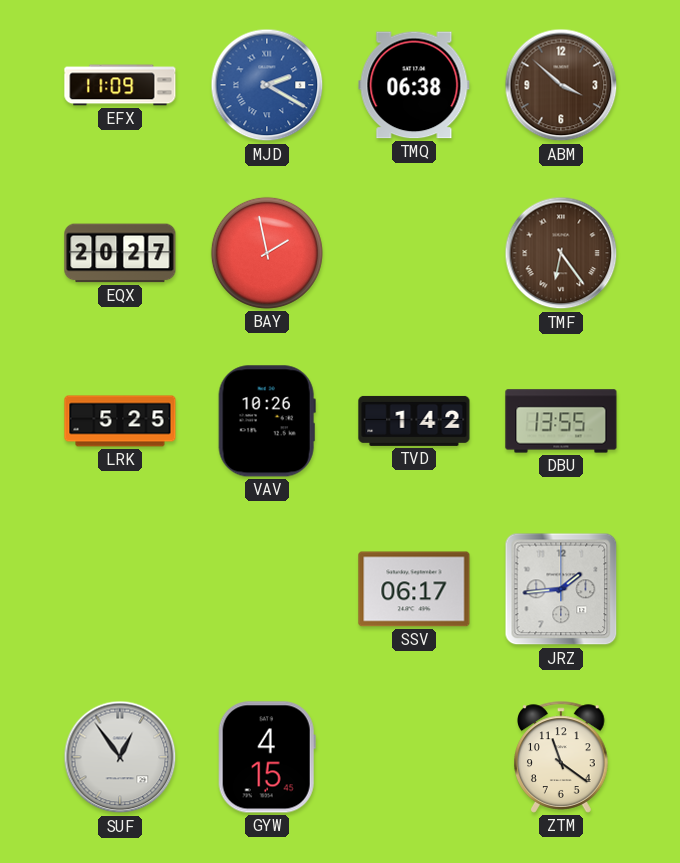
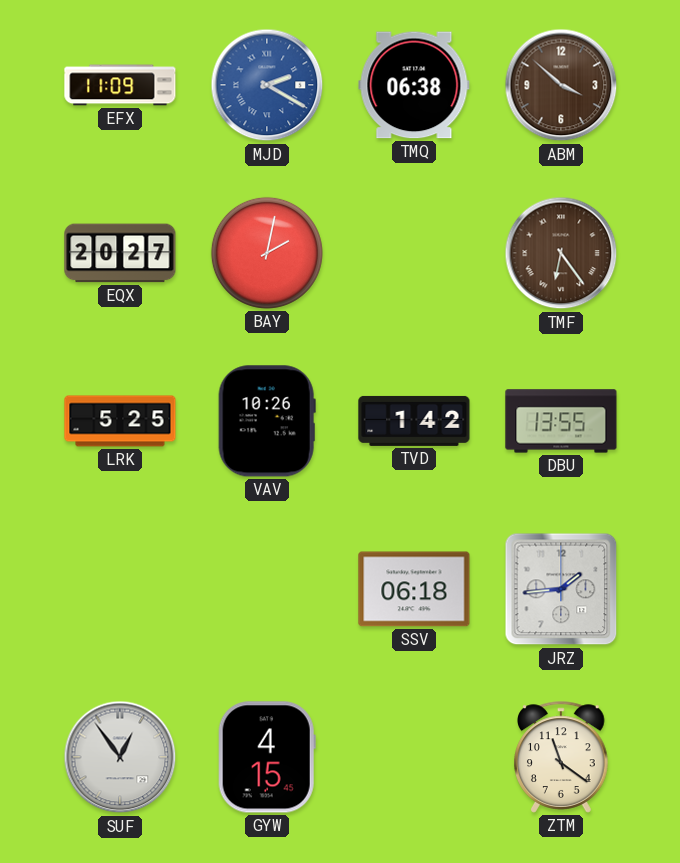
BAY: 1:58 -> 2:02 (267, 253)
SSV: 06:17 -> 06:18 (414, 589)
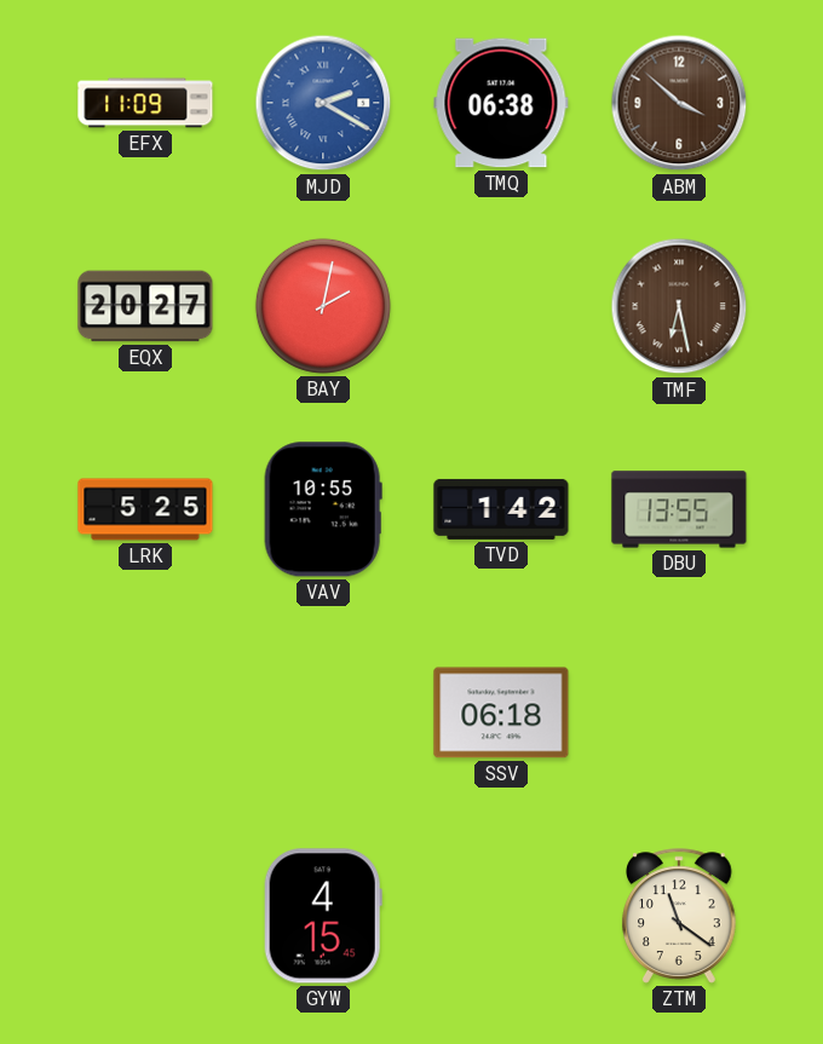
TMF: 6:24 -> 6:28 (679, 306)
VAV: 10:26 -> 10:55 (323, 509)
JRZ: 1:44 -> none (561, 589)
SUF: 12:54 -> none (120, 757)
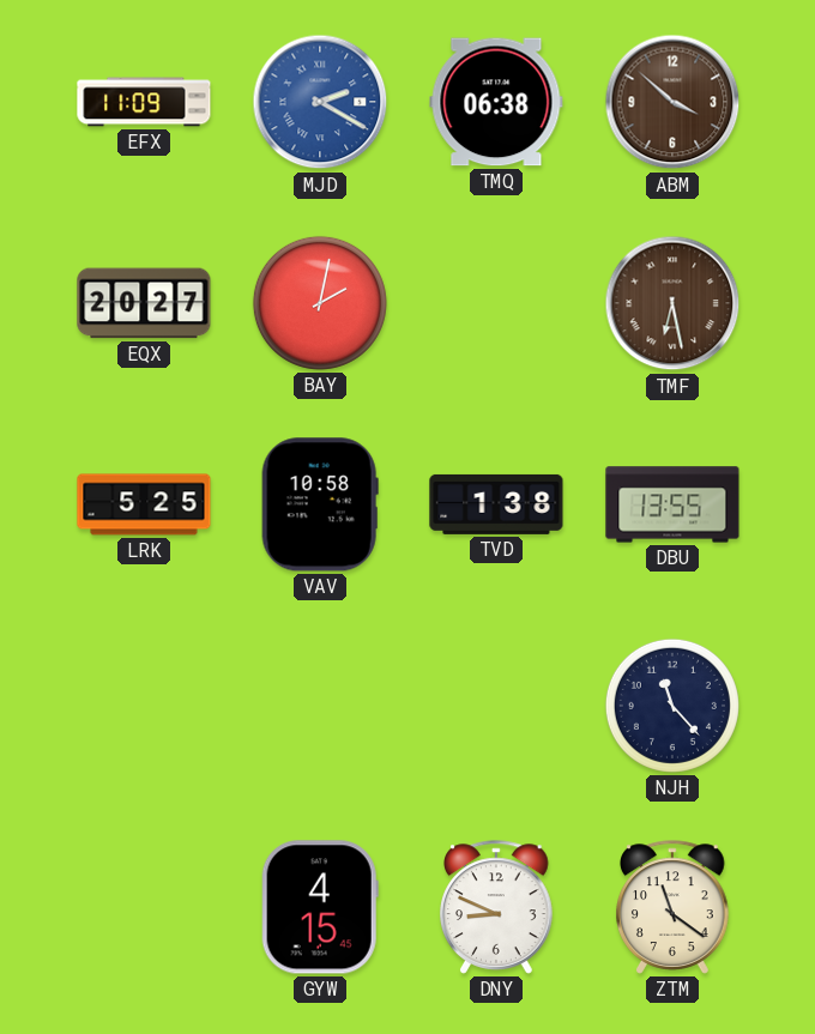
VAV: 10:55 -> 10:58 (320, 504)
TVD: 1:42 -> 1:38 (496, 504)
SSV: 06:18 -> none (501, 713)
NJH: none -> 11:23 (672, 706)
DNY: none -> 8:49 (496, 907)
